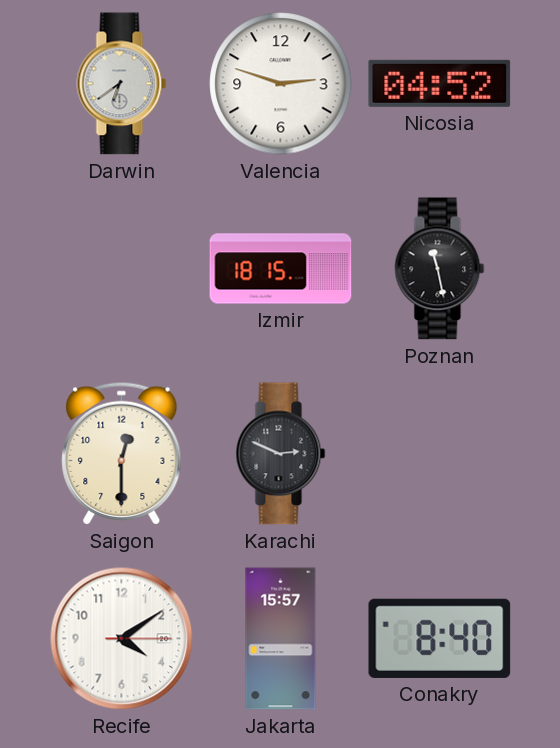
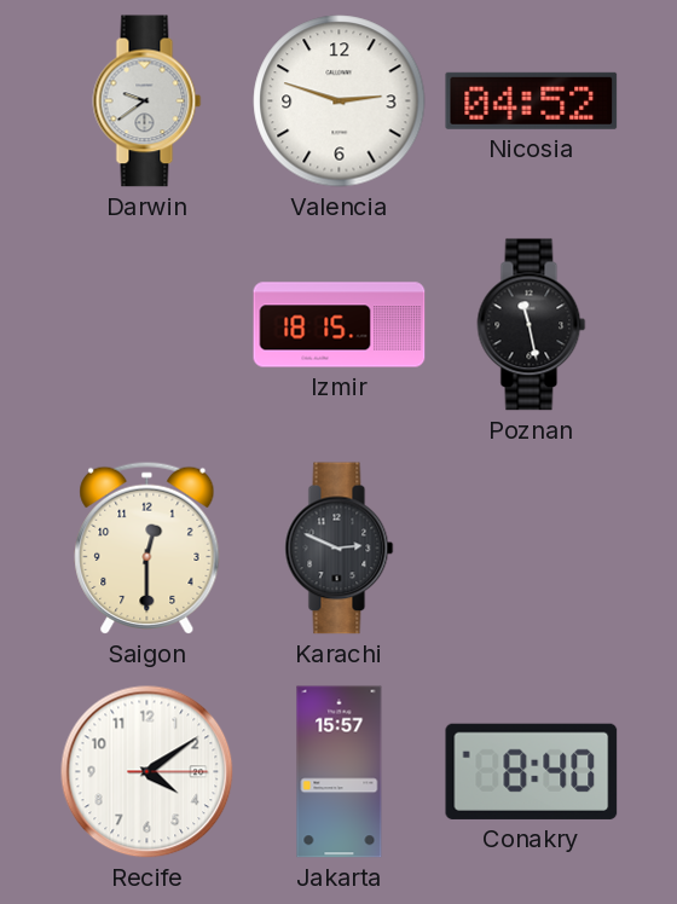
Darwin: 6:39 -> 9:39 (147, 102)
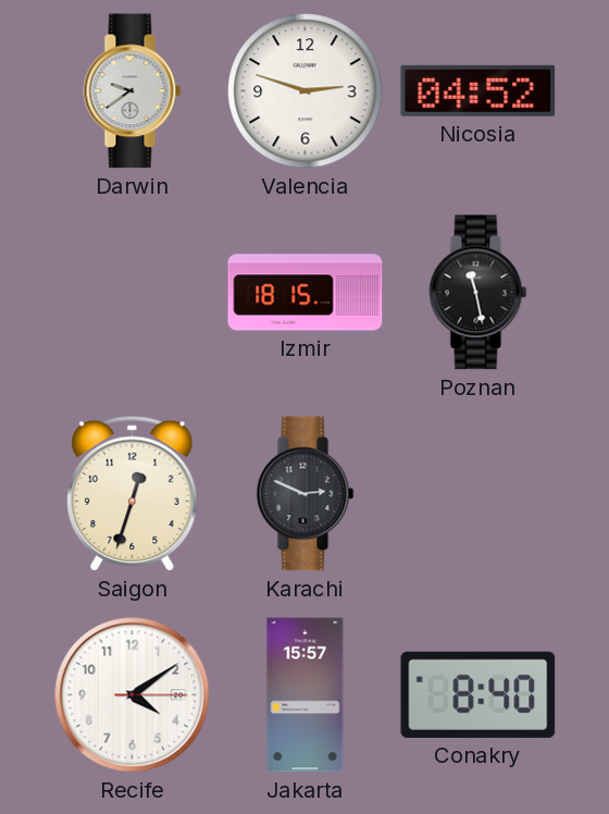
Saigon: 12:30 -> 12:33 (133, 493)
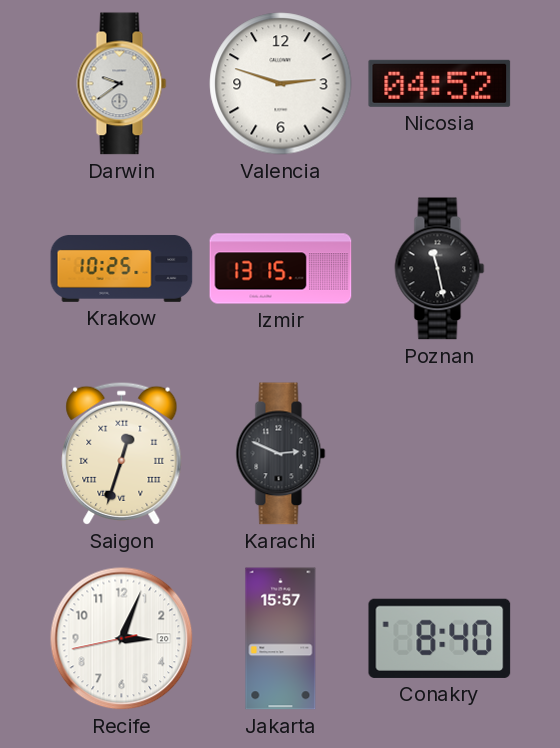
Krakow: none -> 10:25 (122, 268)
Izmir: 18:15 -> 13:15 (281, 269)
Saigon numerals: Arabic -> Roman (122, 453)
Recife: 4:09 -> 3:03 (122, 639)
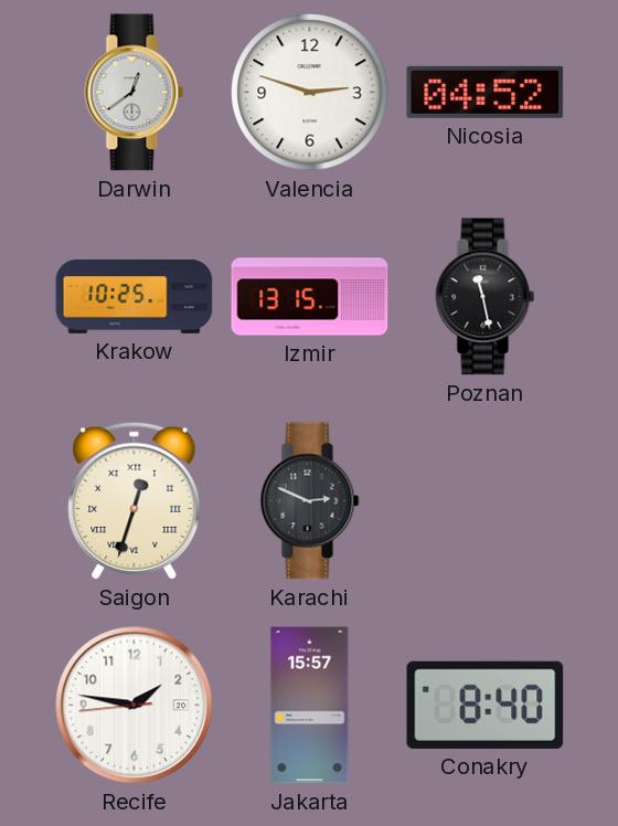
Darwin: 9:39 -> 12:39 (135, 93)
Recife: 3:03 -> 1:46 (135, 706)
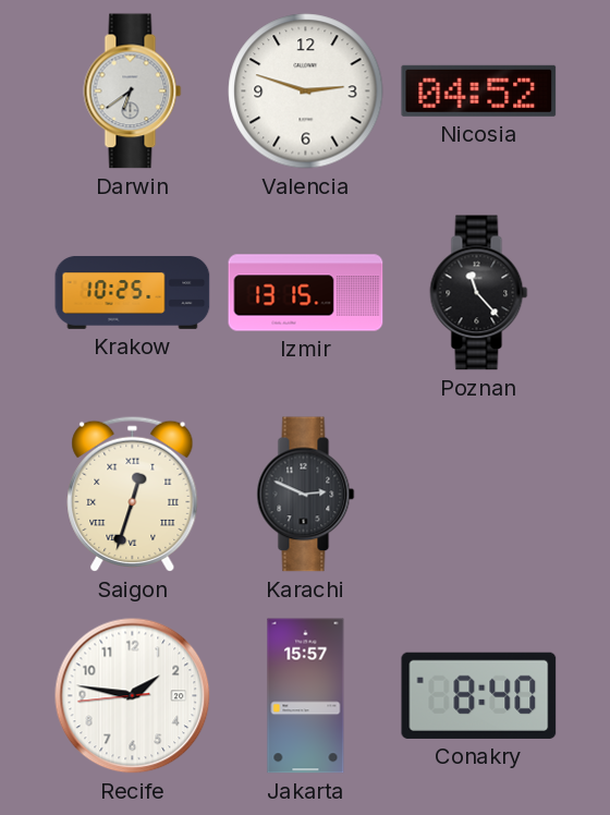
Darwin: 12:39 -> 6:39 (133, 92)
Poznan: 11:28 -> 11:23 (479, 293)
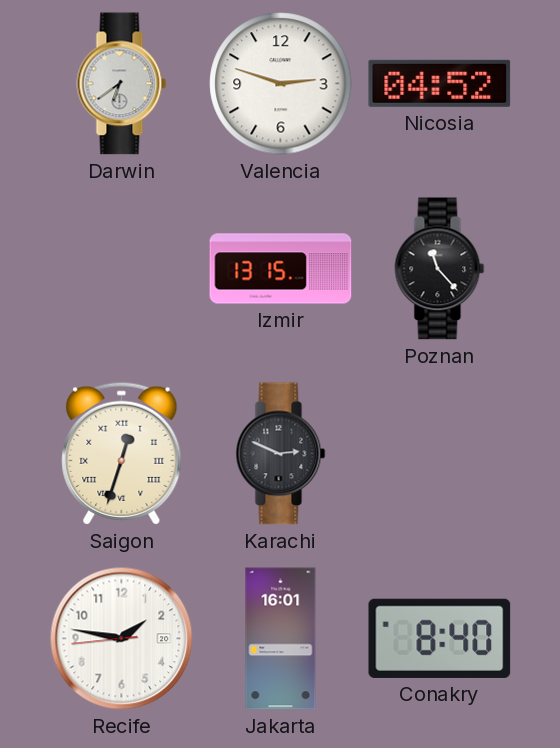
Krakow: 10:25 -> none (133, 292)
Jakarta: 15:57 -> 16:01 (281, 639)
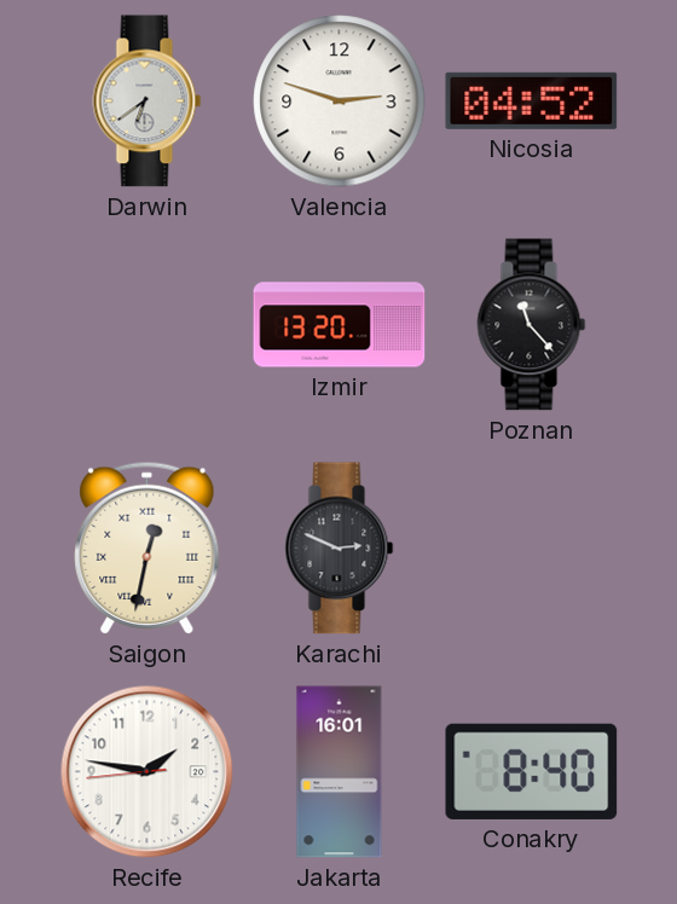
Izmir: 13:15 -> 13:20 (340, 325)
Saigon: 12:33 -> 12:32 (147, 547)
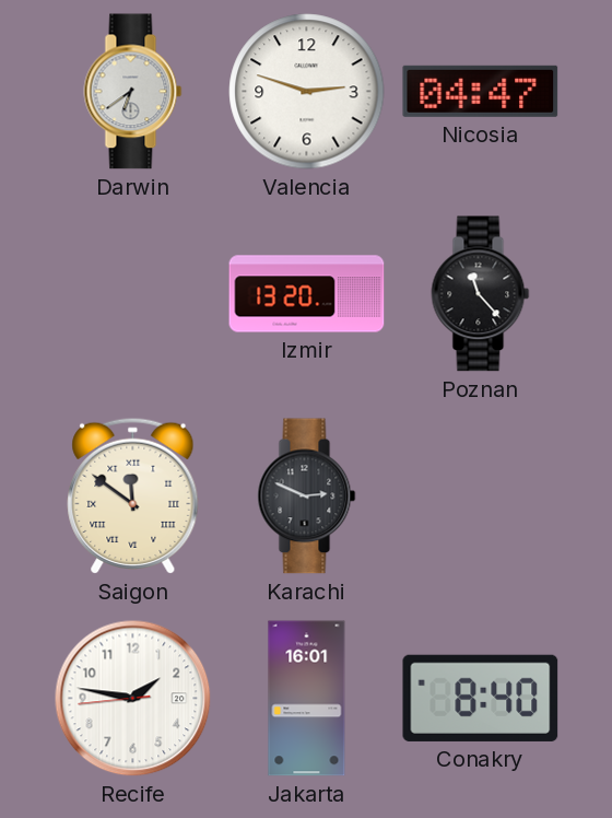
Nicosia: 04:52 -> 04:47 (481, 91)
Saigon: 12:32 -> 11:51 (133, 495)
